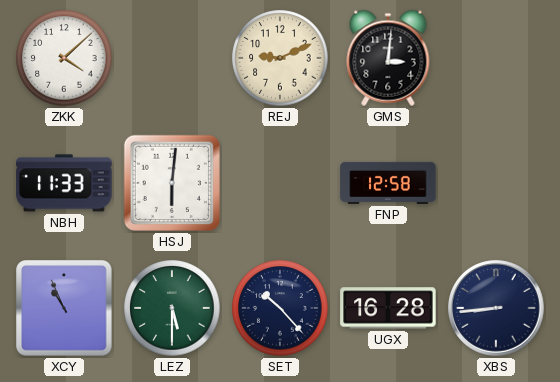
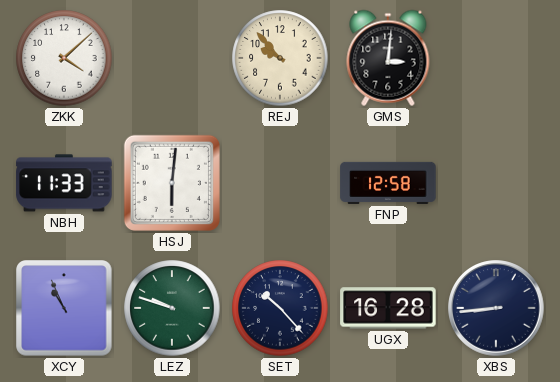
REJ: 9:11 -> 9:53 (280, 58)
LEZ: 5:30 -> 9:48 (172, 308)
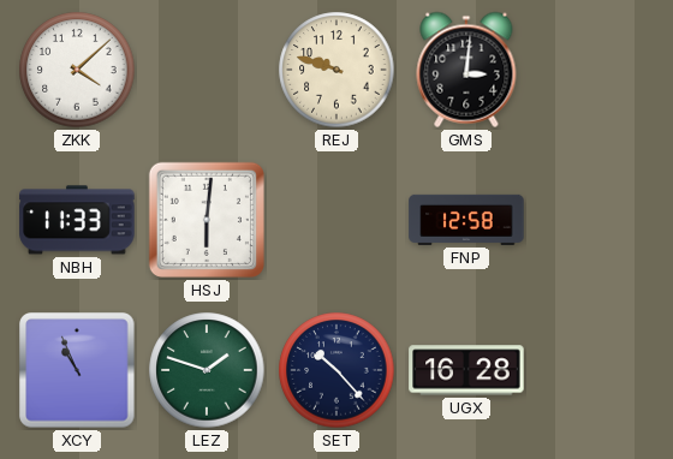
REJ: 9:53 -> 9:48 (336, 70)
LEZ: 9:48 -> 1:48 (207, 370)
XBS: 8:44 -> none (496, 308)
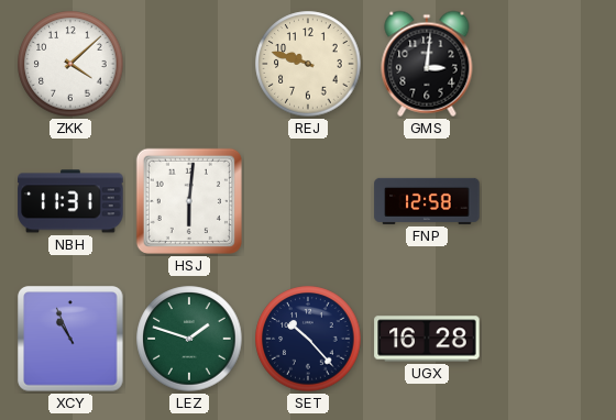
NBH: 11:33 -> 11:31 (70, 201)
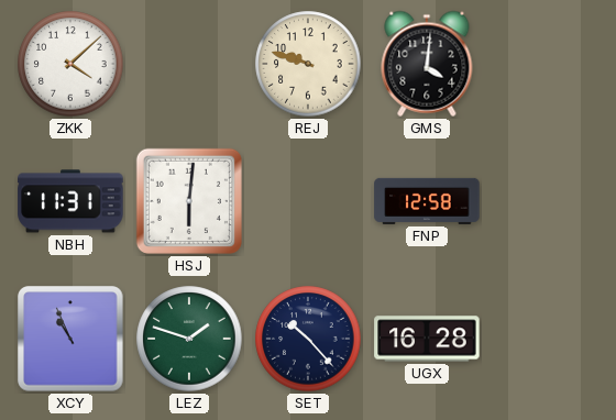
GMS: 3:01 -> 4:01 (427, 64)
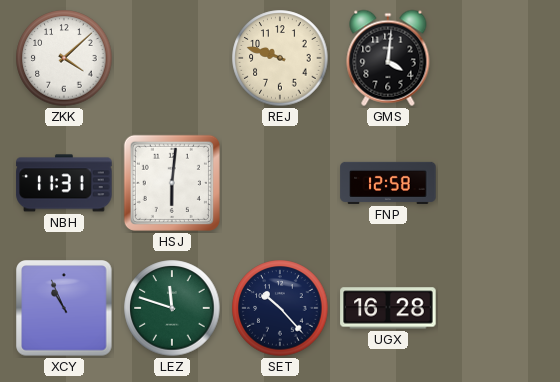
LEZ: 1:48 -> 11:48 (172, 308)
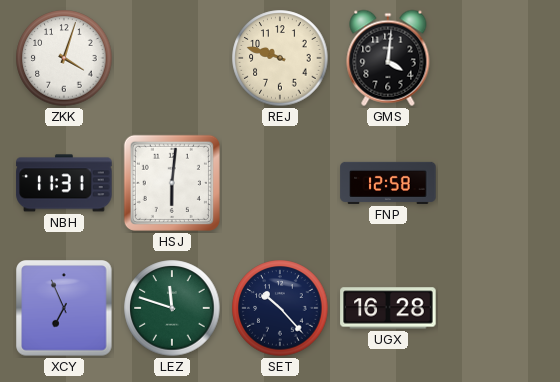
ZKK: 4:08 -> 4:03 (64, 58)
XCY: 10:56 -> 6:56 (64, 308)
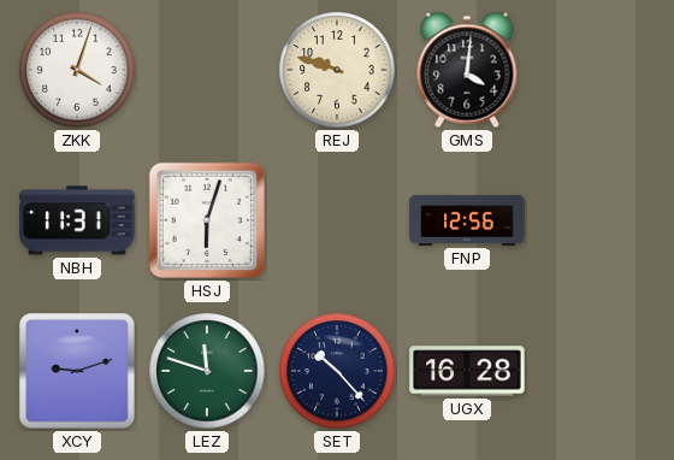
HSJ: 6:01 -> 6:03 (207, 220)
FNP: 12:58 -> 12:56 (467, 220)
XCY: 6:56 -> 9:12 (77, 371)
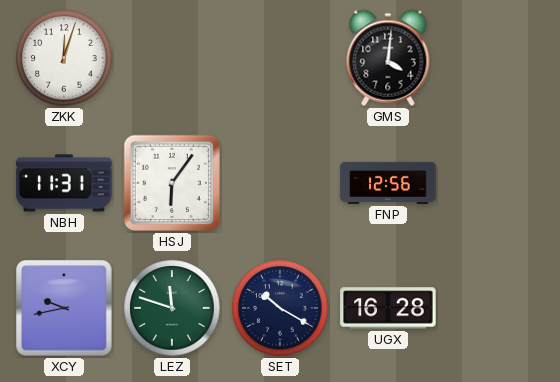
ZKK: 4:03 -> 12:03 (64, 58)
REJ: 9:48 -> none (337, 70)
HSJ: 6:03 -> 6:06 (172, 183)
XCY: 9:12 -> 9:43 (64, 308)
SET: 10:23 -> 10:20 (280, 308)
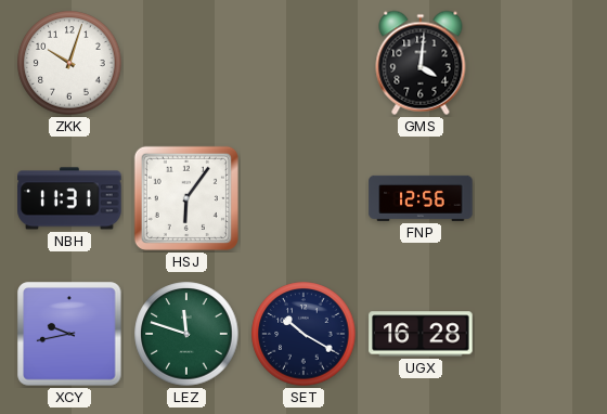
ZKK: 12:03 -> 10:03 (69, 63)
